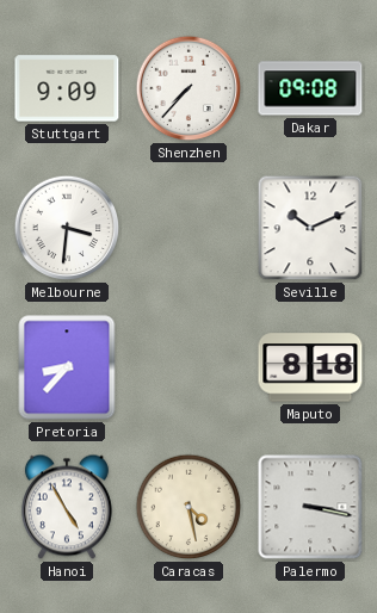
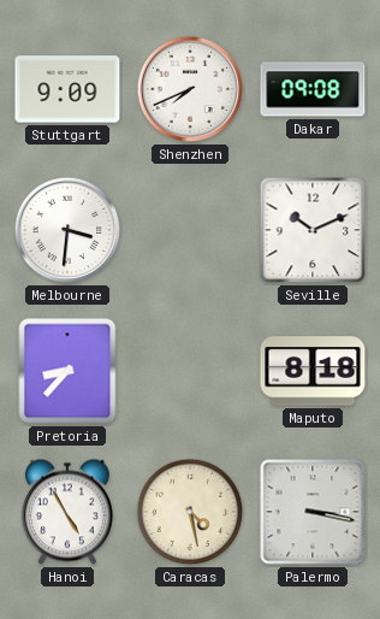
Shenzhen: 7:37 -> 7:41 (190, 89)
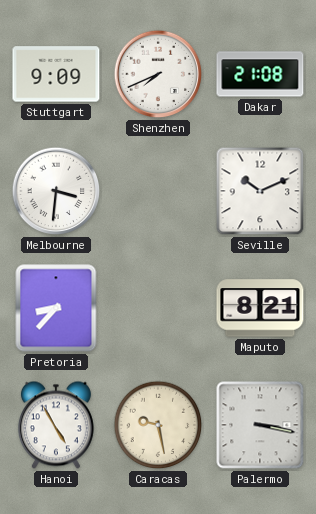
Dakar: 09:08 -> 21:08 (260, 74)
Maputo: 8:18 -> 8:21 (260, 308)
Caracas: 4:28 -> 9:28 (158, 425)
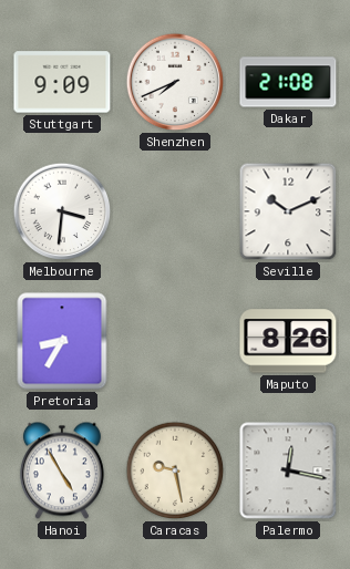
Pretoria: 8:37 -> 8:35 (62, 341)
Maputo: 8:21 -> 8:26 (288, 341)
Palermo: 3:17 -> 12:17 (288, 470)
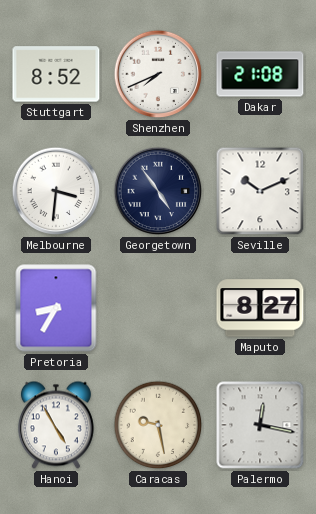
Stuttgart: 9:09 -> 8:52 (56, 74)
Georgetown: none -> 4:54 (158, 191)
Maputo: 8:26 -> 8:27 (260, 308)
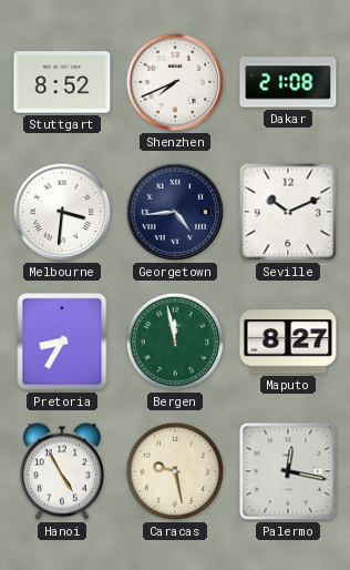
Georgetown: 4:54 -> 4:44 (175, 212)
Bergen: none -> 11:58 (175, 342)
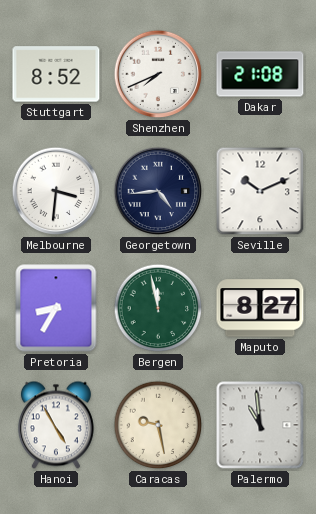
Palermo: 12:17 -> 10:59 (260, 425)
